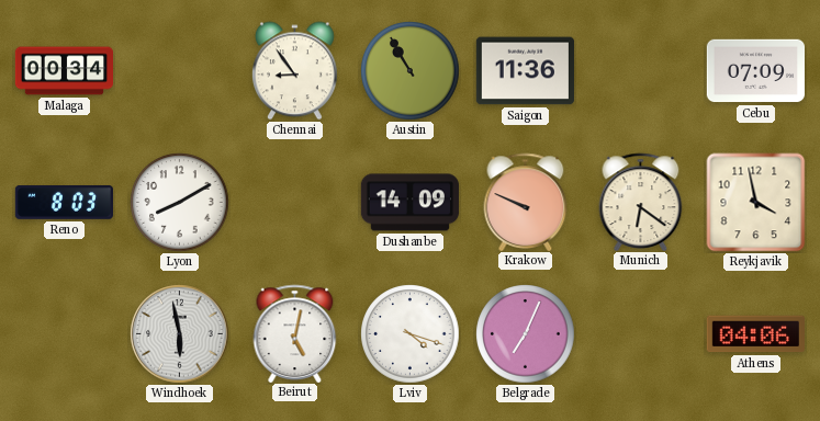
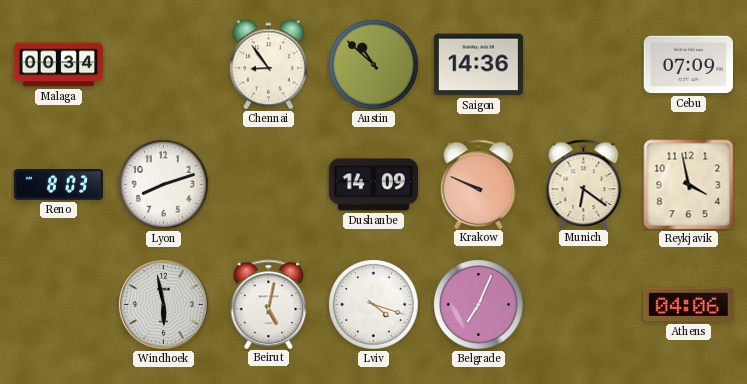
Austin: 10:55 -> 10:52 (374, 65)
Saigon: 11:36 -> 14:36 (478, 65)
Lyon: 8:10 -> 8:12 (164, 185)
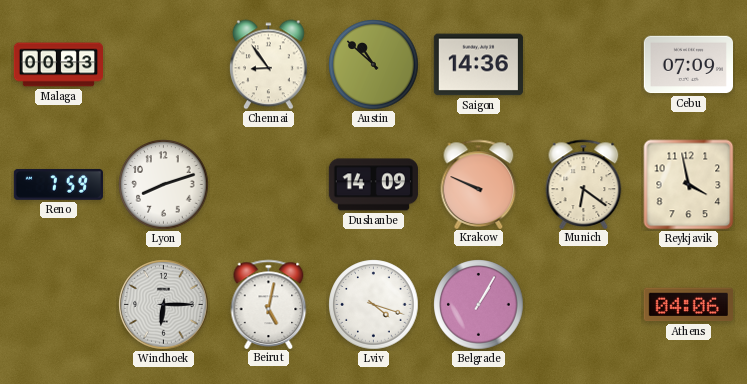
Malaga: 00:34 -> 00:33 (59, 65)
Reno: 8:03 -> 7:59 (58, 185)
Windhoek: 5:58 -> 6:15 (164, 305)
Belgrade: 7:04 -> 1:05 (479, 305)
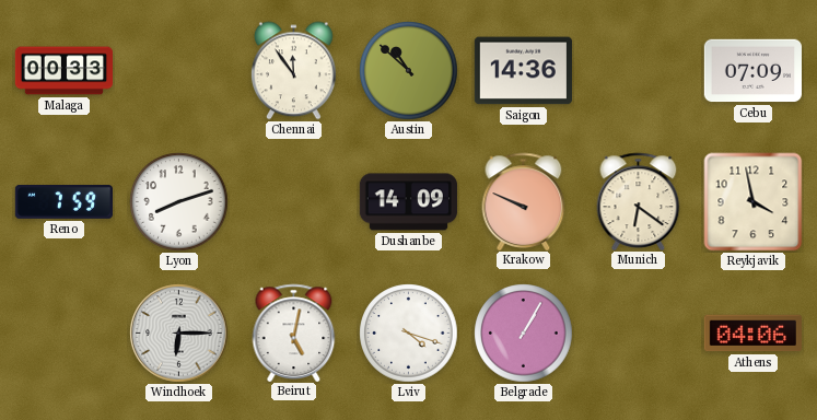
Chennai: 8:54 -> 11:54 (293, 71)
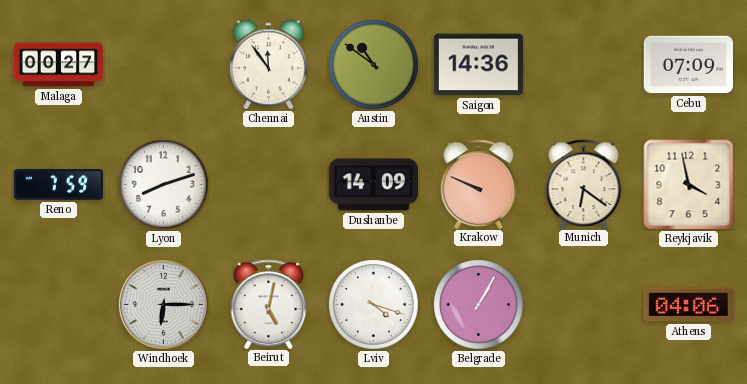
Malaga: 00:33 -> 00:27 (59, 65)
Austin: 10:52 -> 10:51 (374, 65)
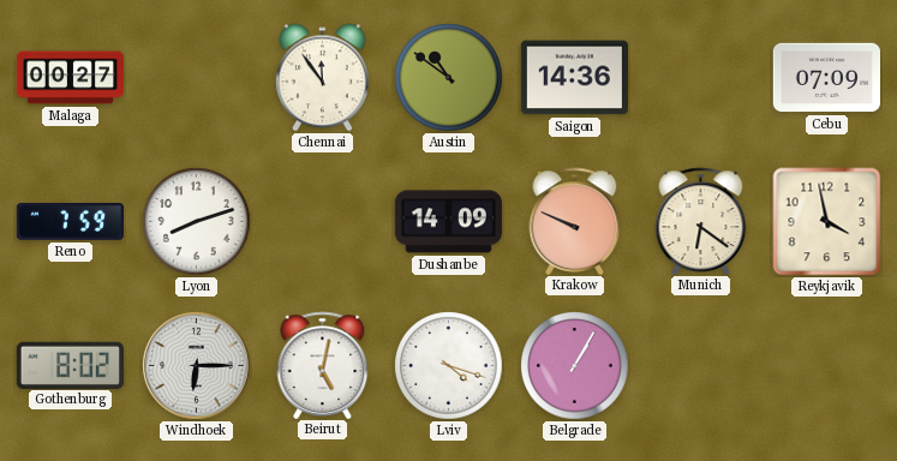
Gothenburg: none -> 8:02 (70, 365)
Athens: 04:06 -> none (688, 305)
